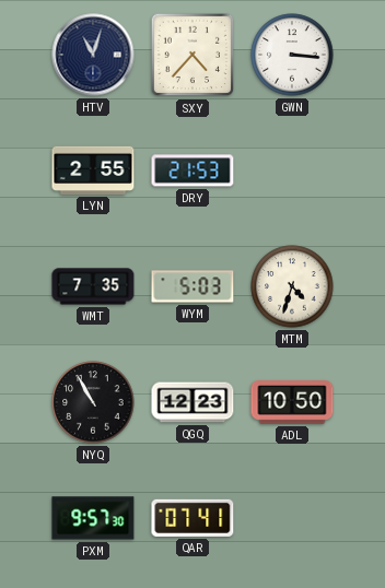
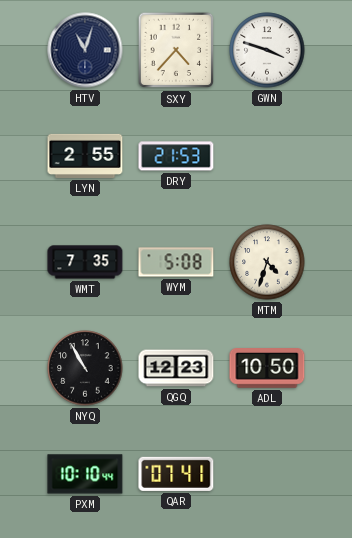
GWN: 3:16 -> 3:48 (267, 50)
WYM: 5:03 -> 5:08 (176, 262)
PXM: 9:57 -> 10:10 (85, 474)
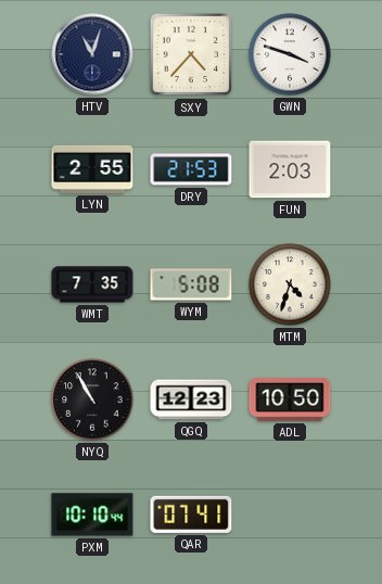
FUN: none -> 2:03 (290, 169)
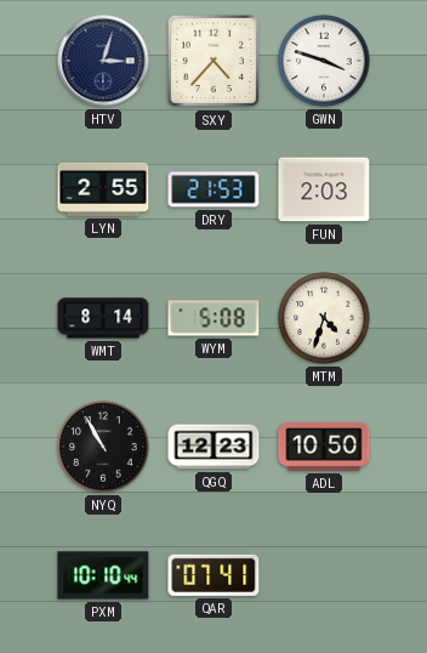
HTV: 11:03 -> 3:03 (103, 61)
WMT: 7:35 -> 8:14 (103, 318)
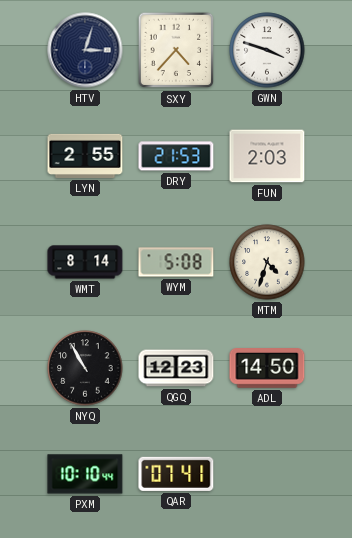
ADL: 10:50 -> 14:50 (267, 369)
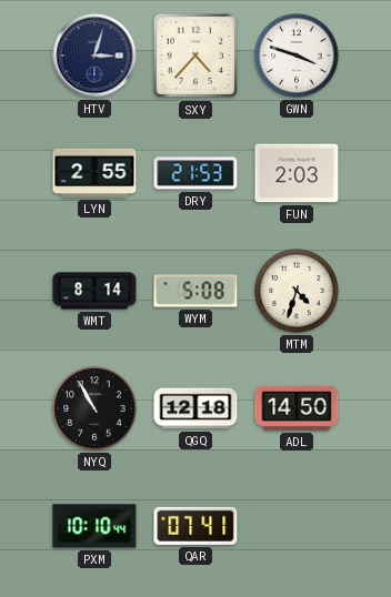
QGQ: 12:23 -> 12:18 (195, 408)
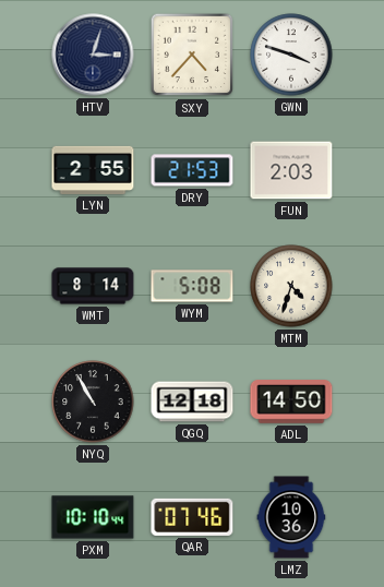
QAR: 07:41 -> 07:46 (192, 517)
LMZ: none -> 10:36 (291, 517)
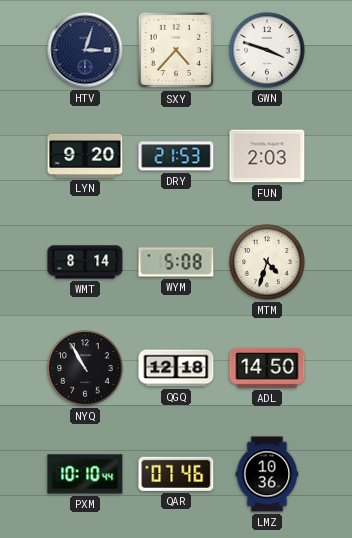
LYN: 2:55 -> 9:20 (85, 156)
